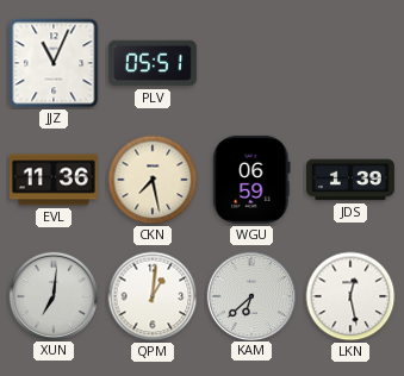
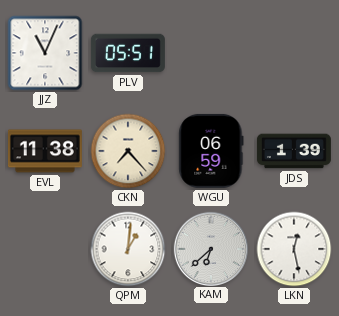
EVL: 11:36 -> 11:38 (45, 151)
CKN: 7:28 -> 7:23 (128, 151)
XUN: 7:01 -> none (52, 295)
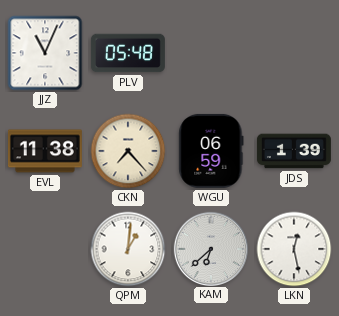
PLV: 05:51 -> 05:48 (128, 53)
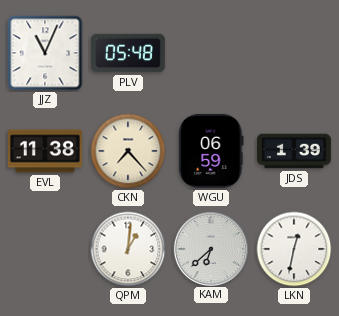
LKN: 12:28 -> 12:32 (294, 249)
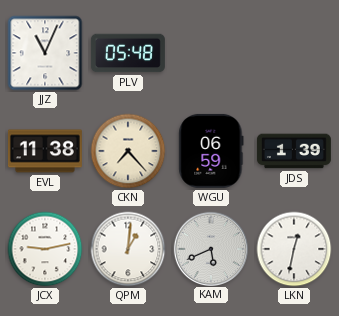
JCX: none -> 9:13 (45, 249)
KAM: 6:38 -> 5:41 (210, 248)
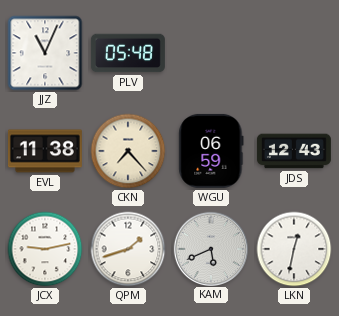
JDS: 1:39 -> 12:43 (294, 151)
QPM: 1:01 -> 1:42 (128, 249)
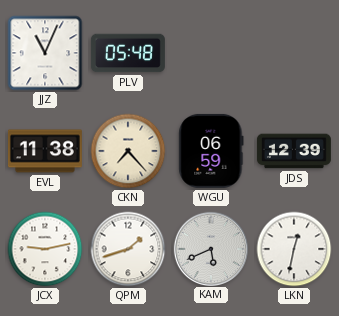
JDS: 12:43 -> 12:39 (294, 151)
